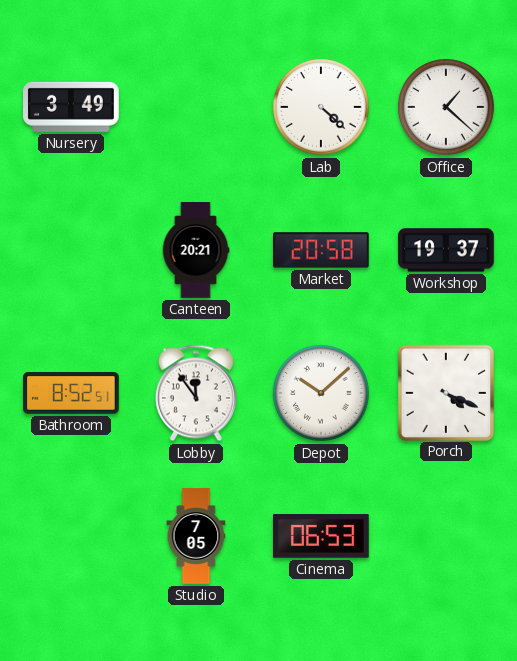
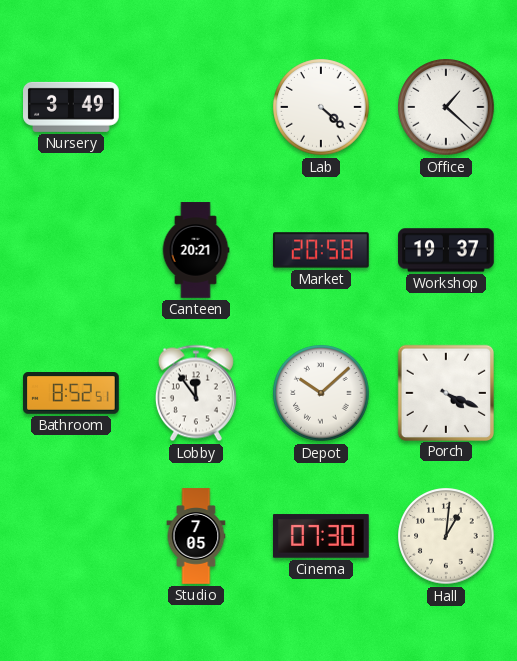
Cinema: 06:53 -> 07:30 (322, 536)
Hall: none -> 1:01 (446, 536)
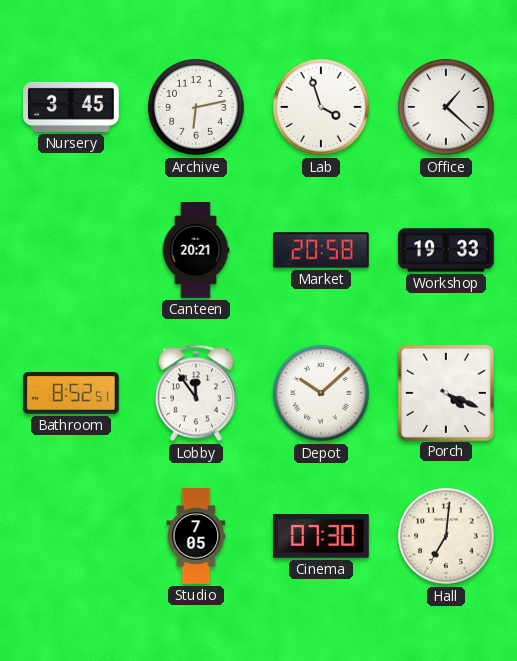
Nursery: 3:49 -> 3:45 (72, 107)
Archive: none -> 6:13 (196, 107)
Lab: 4:22 -> 3:57 (321, 107)
Workshop: 19:37 -> 19:33 (446, 250)
Hall: 1:01 -> 7:01 (446, 536)
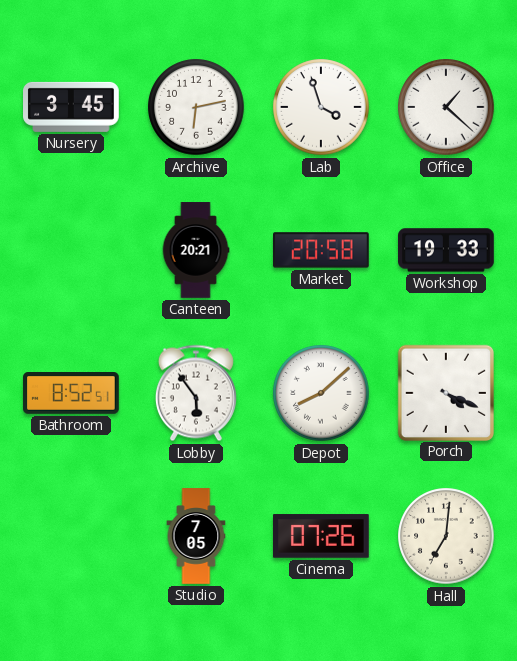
Lobby: 11:54 -> 5:54 (196, 393)
Depot: 10:08 -> 8:08 (321, 393)
Cinema: 07:30 -> 07:26 (322, 536)
